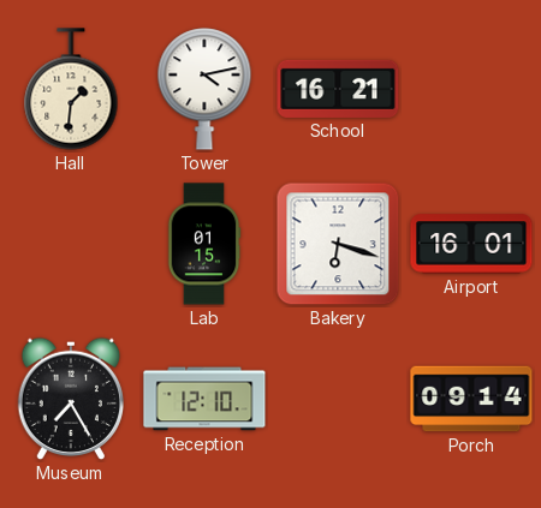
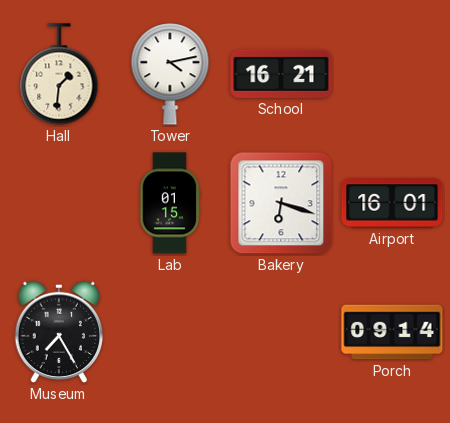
Reception: 12:10 -> none (204, 399)
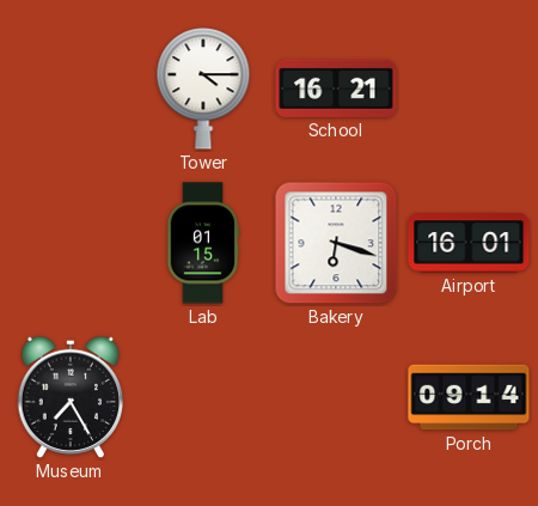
Hall: 1:31 -> none (59, 74)
Tower: 4:13 -> 4:15 (203, 89)
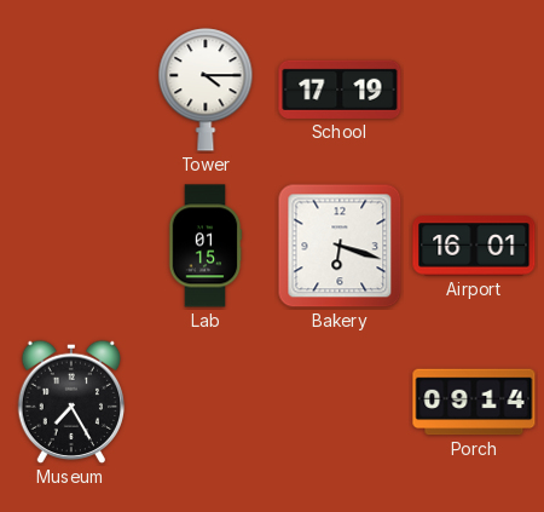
School: 16:21 -> 17:19 (340, 90)
